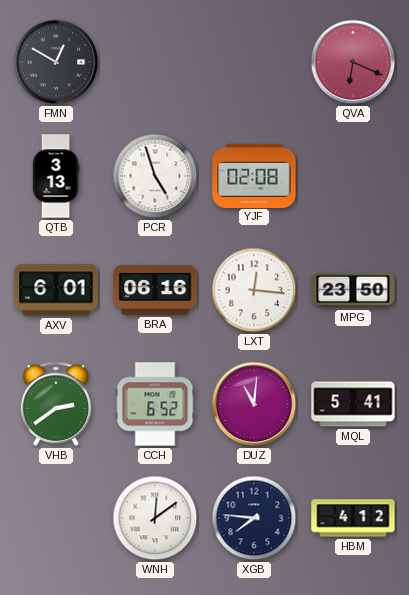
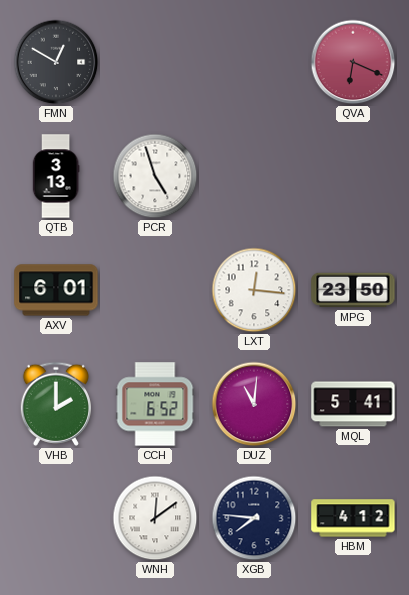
YJF: 02:08 -> none (254, 175)
BRA: 06:16 -> none (155, 290)
VHB: 2:39 -> 2:00 (56, 404)
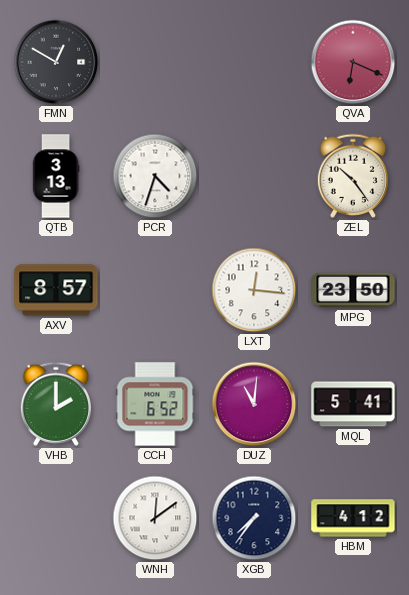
PCR: 4:57 -> 4:33 (155, 176)
ZEL: none -> 10:24 (353, 176)
AXV: 6:01 -> 8:57 (56, 290)
XGB: 7:46 -> 7:36 (254, 518)
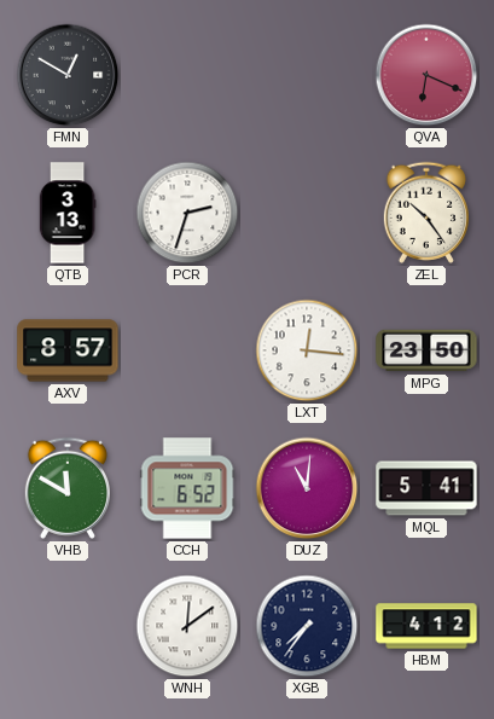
PCR: 4:33 -> 2:33 (187, 213)
VHB: 2:00 -> 11:50 (68, 488)
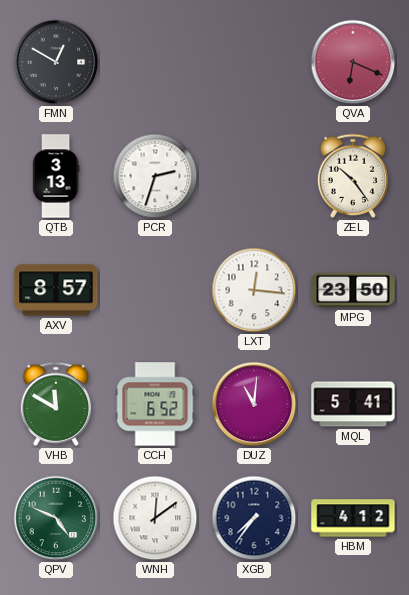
QPV: none -> 4:49 (56, 518)
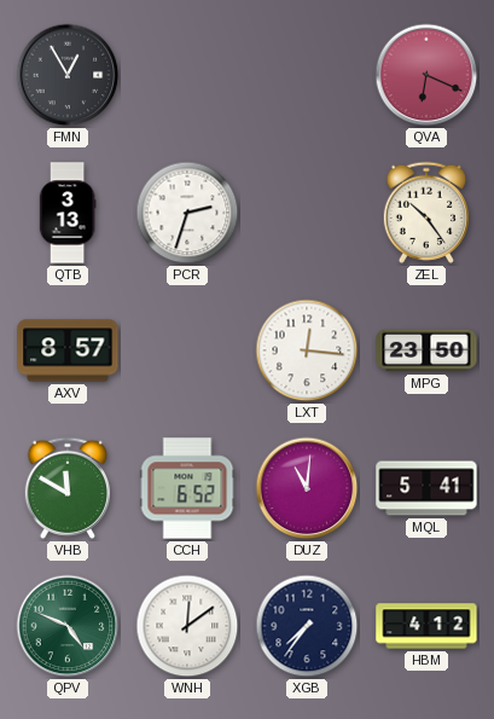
FMN: 12:50 -> 12:55 (68, 75)
